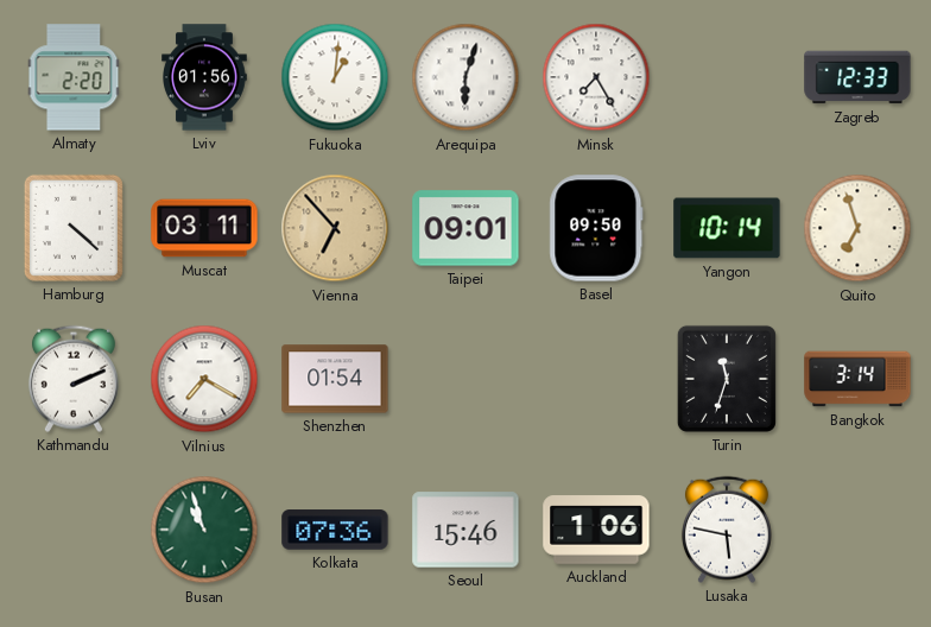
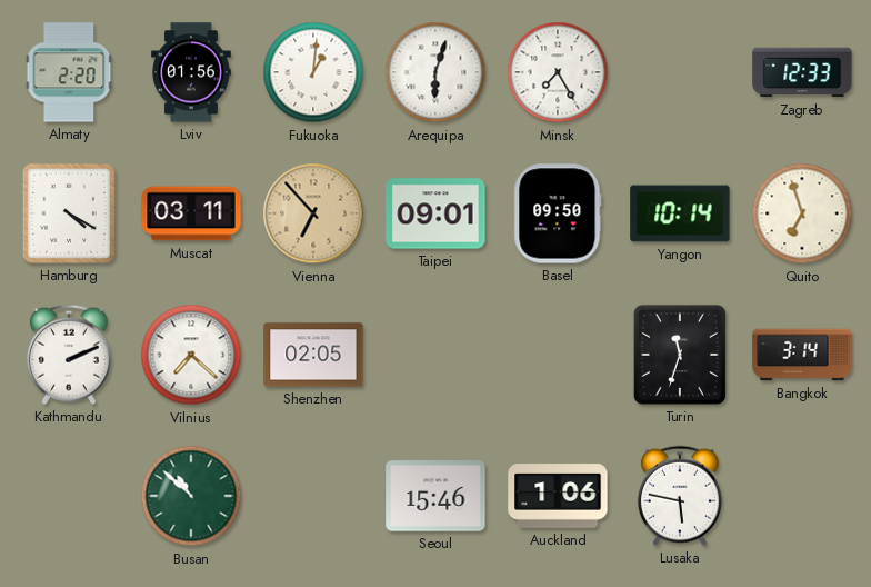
Hamburg: 4:22 -> 4:20 (69, 213)
Vilnius: 7:20 -> 7:22 (191, 355)
Shenzhen: 01:54 -> 02:05 (313, 355)
Busan: 10:57 -> 10:52 (191, 496)
Kolkata: 07:36 -> none (335, 530)
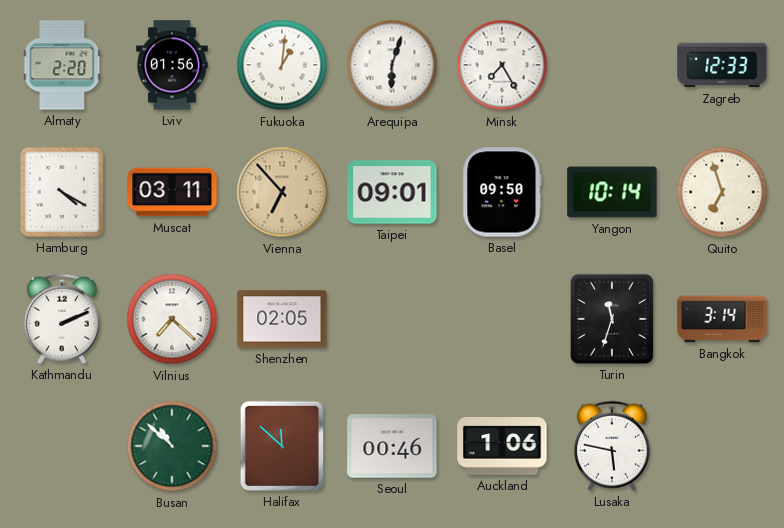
Halifax: none -> 11:52 (282, 446)
Seoul: 15:46 -> 00:46 (392, 446)
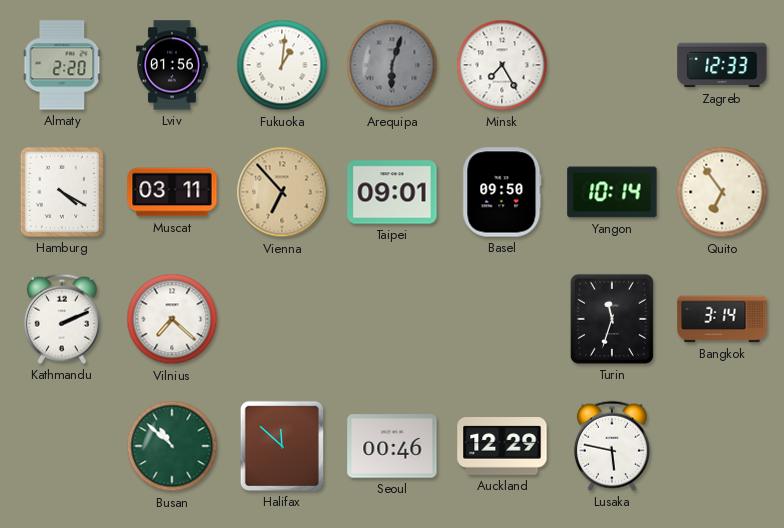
Arequipa dial: white -> grey (392, 65)
Quito: 6:57 -> 6:54 (722, 192)
Shenzhen: 02:05 -> none (282, 319)
Auckland: 1:06 -> 12:29 (502, 446)
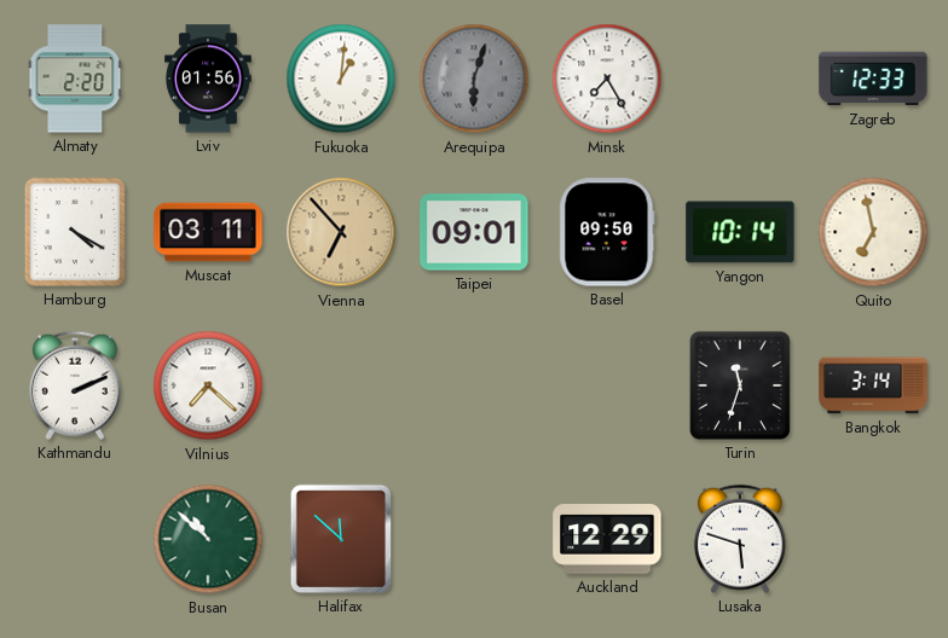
Quito: 6:54 -> 6:58 (873, 232)
Seoul: 00:46 -> none (392, 446)
Lusaka: 5:47 -> 5:48 (740, 539)
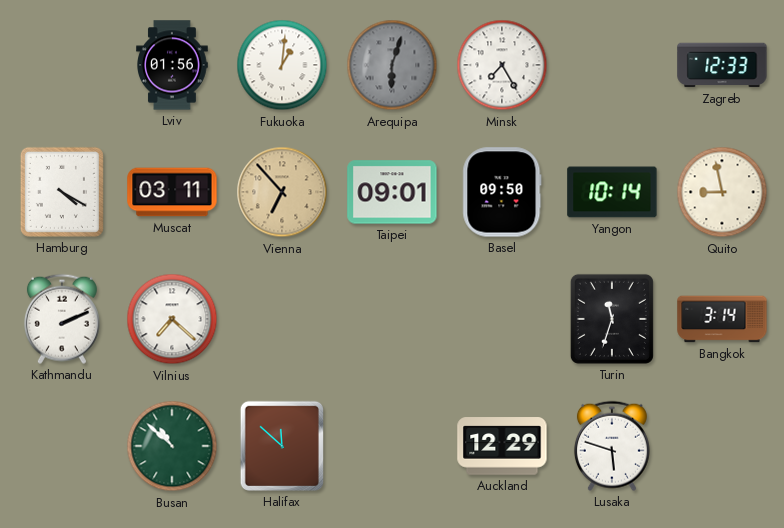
Almaty: 2:20 -> none (75, 79)
Quito: 6:58 -> 8:58 (722, 192)
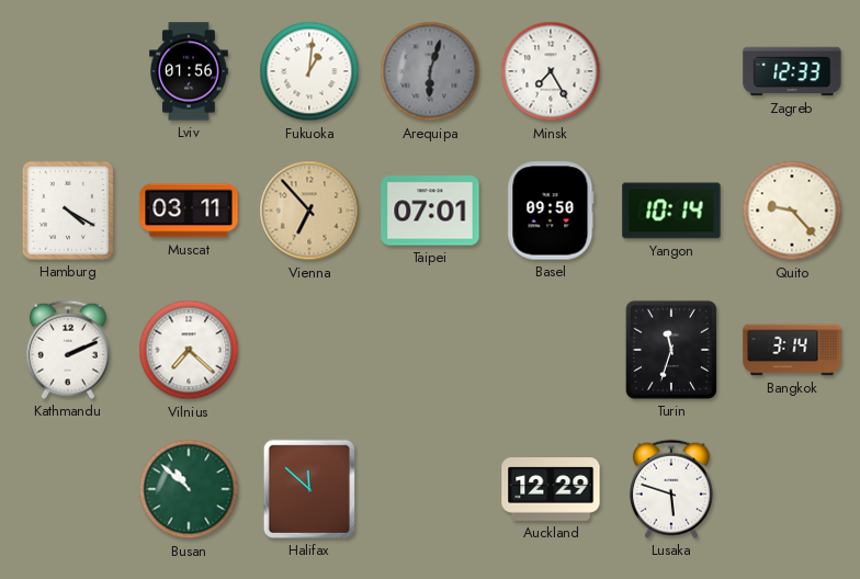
Taipei: 09:01 -> 07:01 (430, 211)
Quito: 8:58 -> 9:23 (792, 211)
